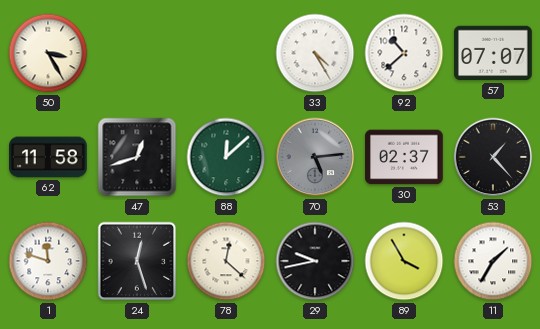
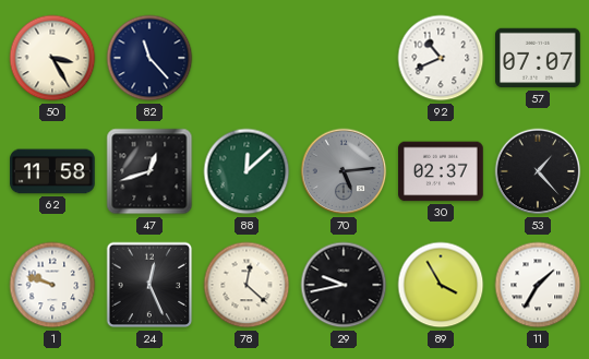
82: none -> 11:23 (149, 58)
33: 4:25 -> none (315, 53)
92: 10:38 -> 10:41 (441, 58)
1: 11:48 -> 9:48 (52, 285)
24: 12:27 -> 12:26 (149, 285)
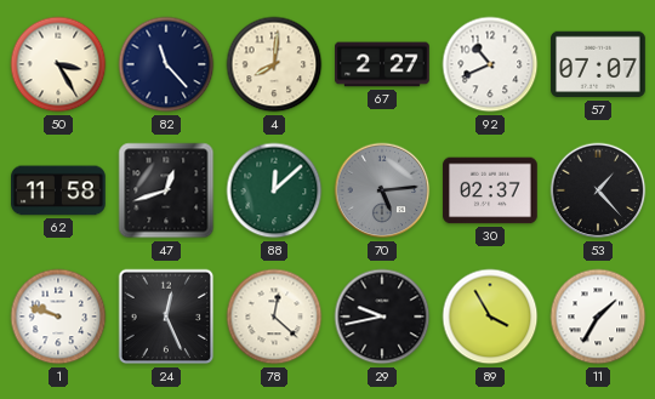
4: none -> 8:01 (274, 64)
67: none -> 2:27 (382, 64)
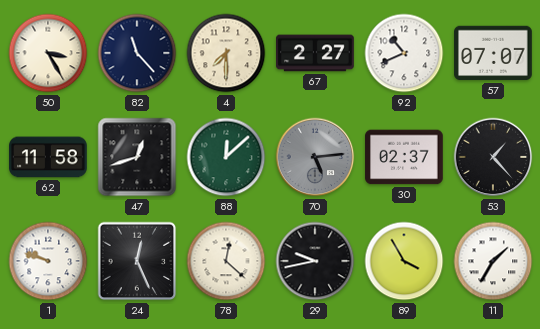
4: 8:01 -> 7:30 (226, 53)
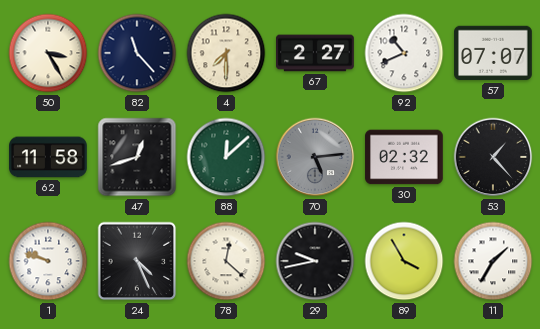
30: 02:37 -> 02:32 (404, 157)
24: 12:26 -> 4:26 (137, 261)
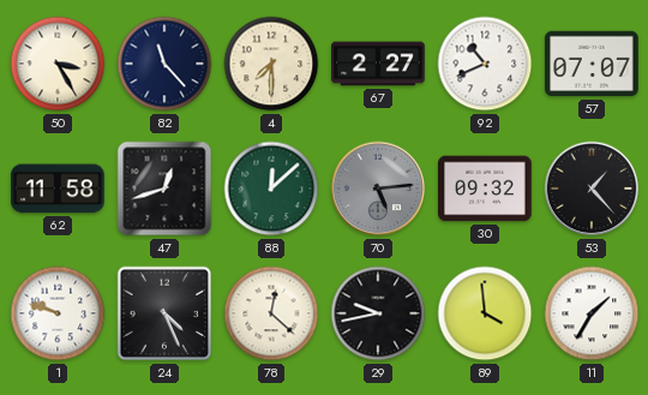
30: 02:32 -> 09:32 (485, 188)
89: 3:55 -> 3:59 (485, 313)
